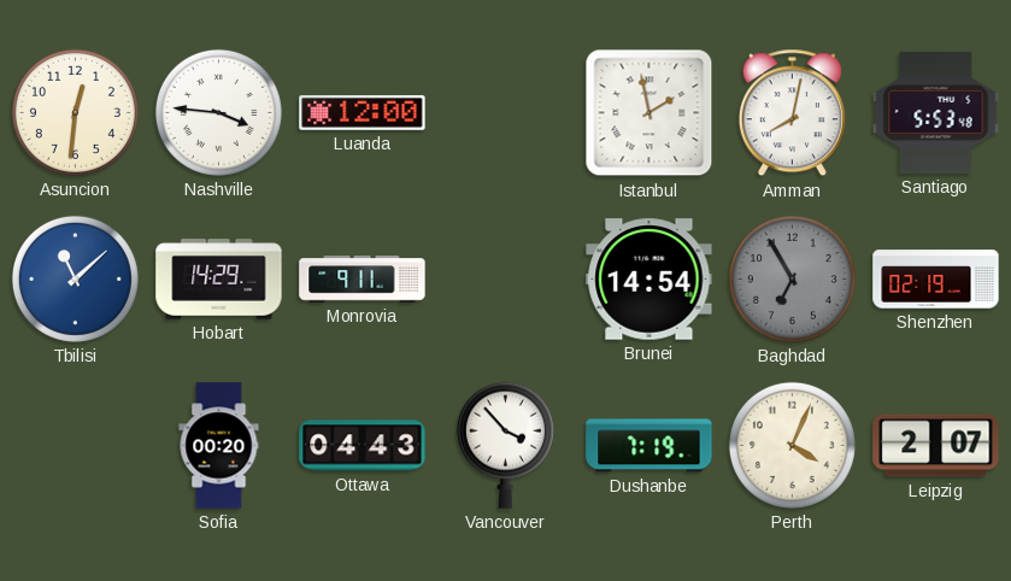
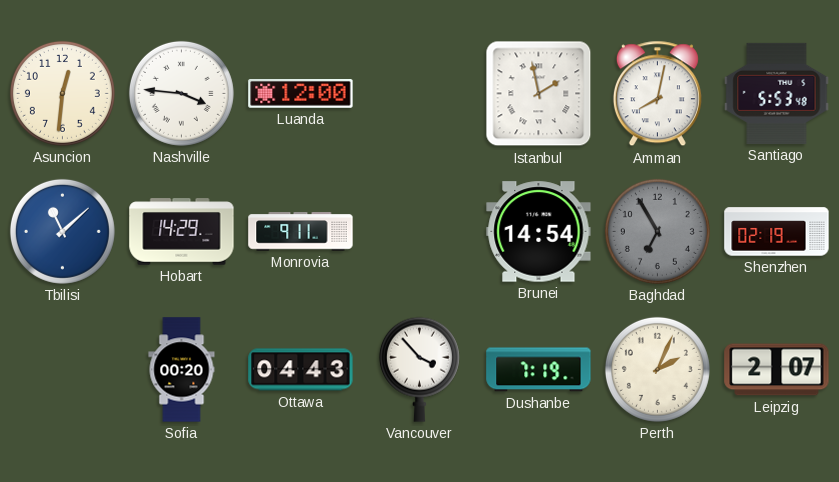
Perth: 4:04 -> 2:04 (657, 369)
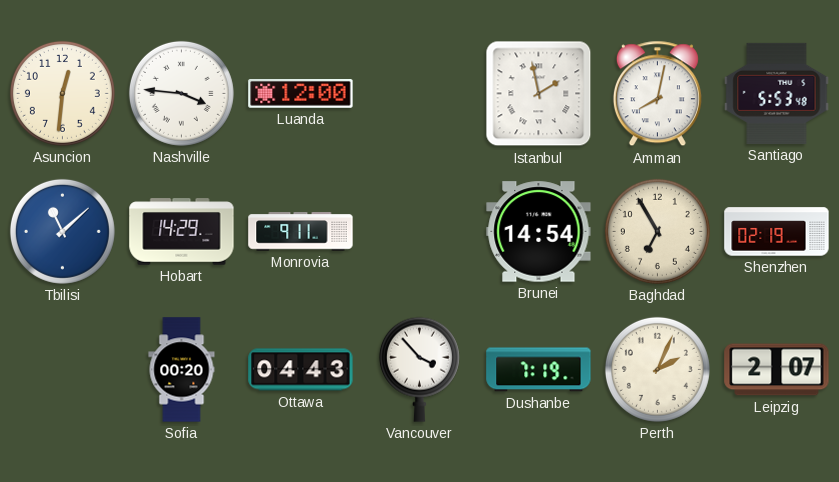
Baghdad dial: grey -> cream (657, 231)
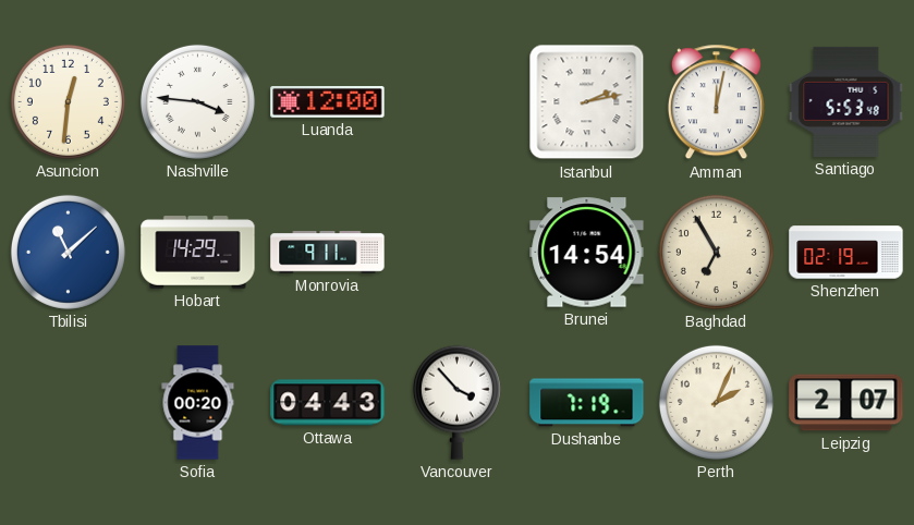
Istanbul: 1:58 -> 2:13 (587, 102)
Amman: 8:02 -> 12:02 (716, 102)
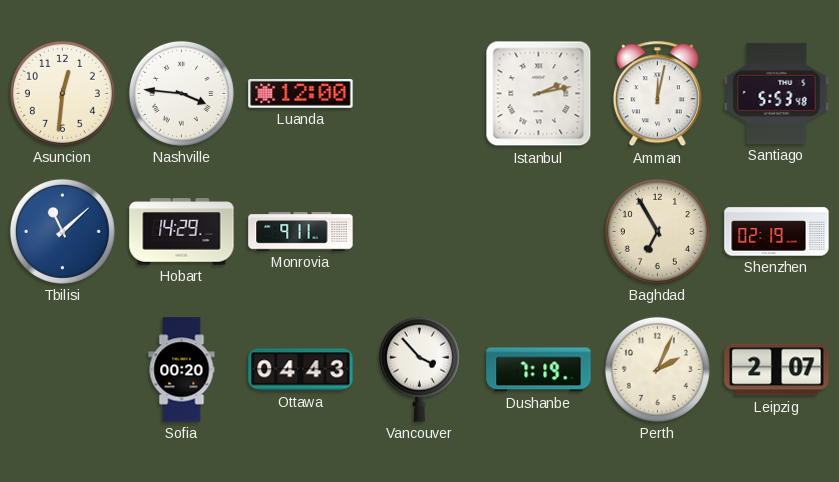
Brunei: 14:54 -> none (587, 253)
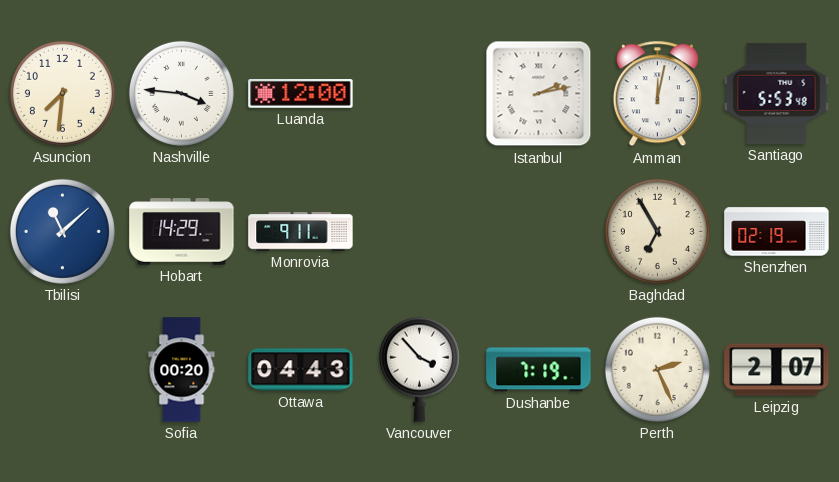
Asuncion: 12:31 -> 7:31 (62, 93)
Perth: 2:04 -> 2:26 (657, 369)
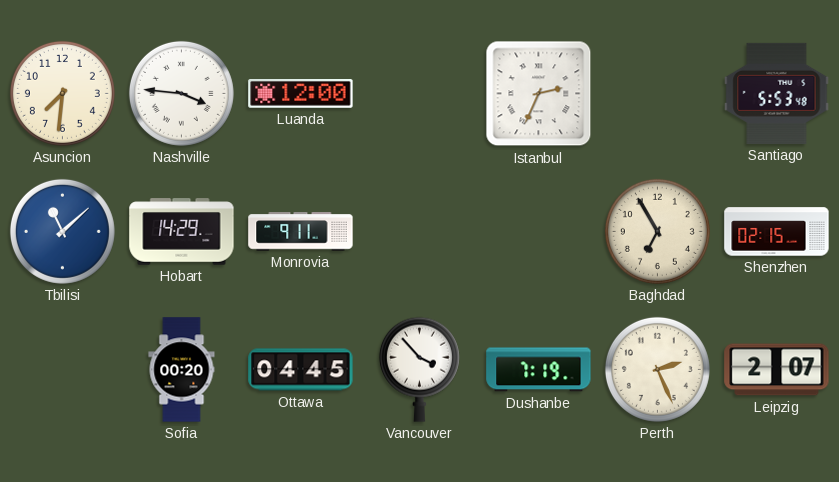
Istanbul: 2:13 -> 2:34 (539, 94)
Amman: 12:02 -> none (657, 94)
Shenzhen: 02:19 -> 02:15 (777, 232)
Ottawa: 04:43 -> 04:45 (301, 370)
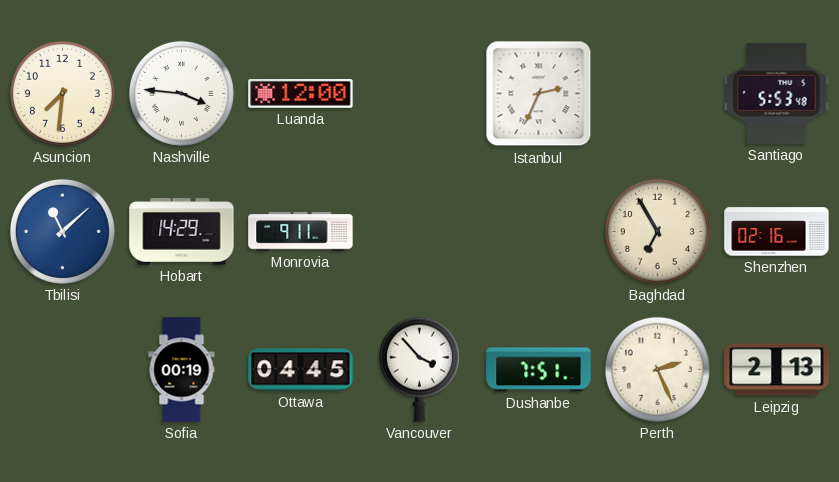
Shenzhen: 02:15 -> 02:16 (777, 232)
Sofia: 00:20 -> 00:19 (182, 370)
Dushanbe: 7:19 -> 7:51 (539, 370)
Leipzig: 2:07 -> 2:13 (777, 370)
